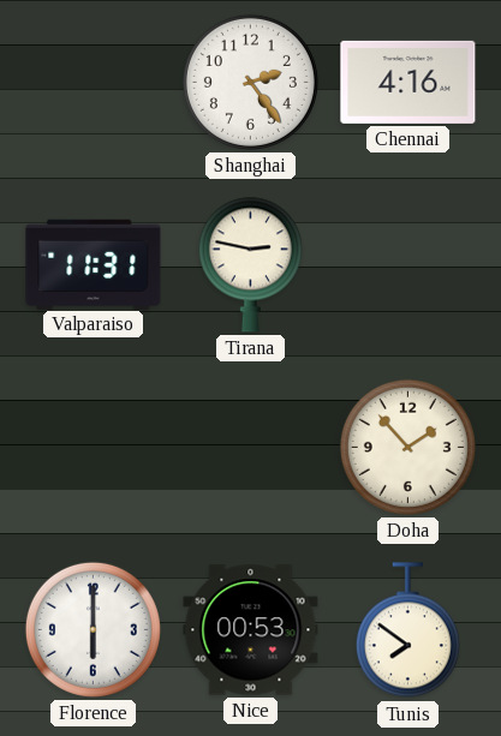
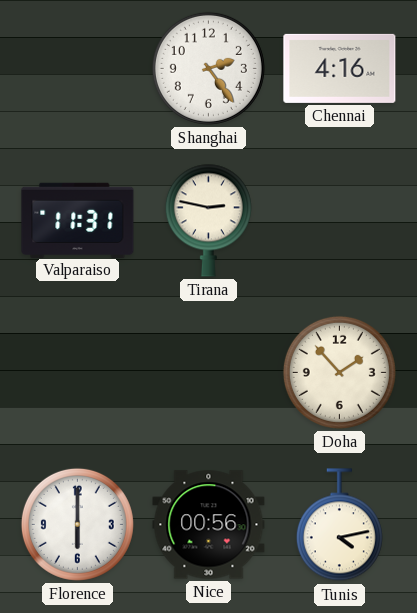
Nice: 00:53 -> 00:56 (209, 525)
Tunis: 7:51 -> 4:13 (339, 525)
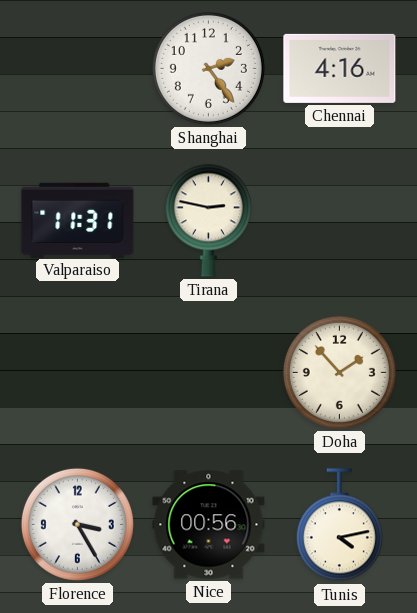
Florence: 6:00 -> 3:25 (77, 524)
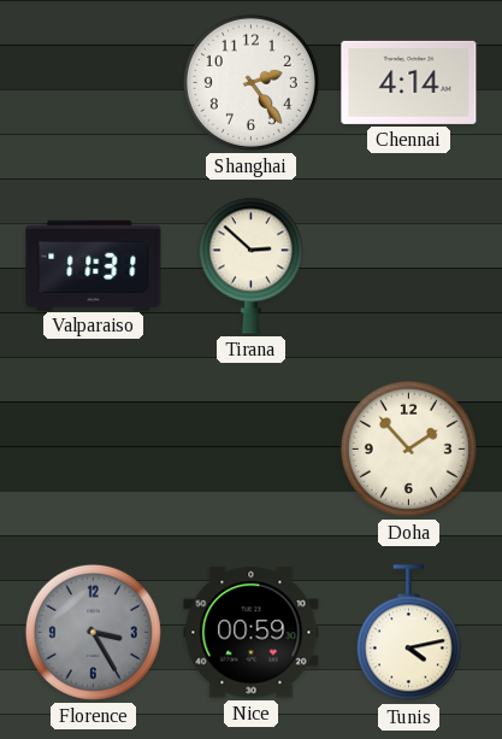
Chennai: 4:16 -> 4:14 (409, 82)
Tirana: 2:47 -> 2:52 (250, 265)
Florence dial: white -> grey (93, 632)
Nice: 00:56 -> 00:59 (252, 633)
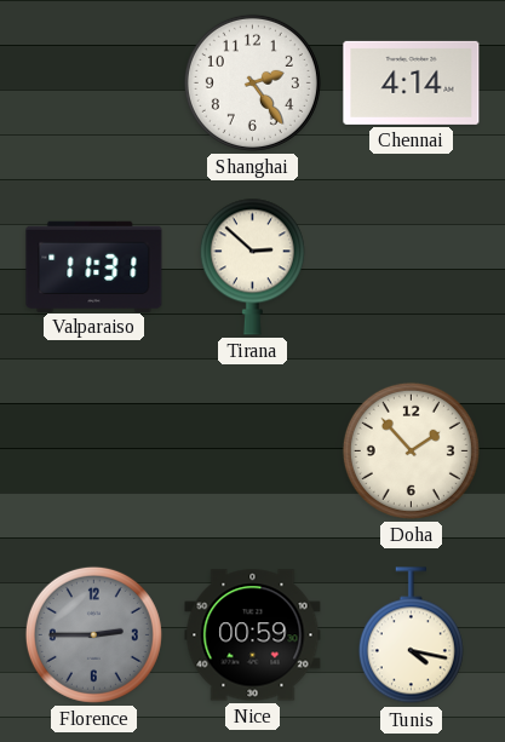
Florence: 3:25 -> 2:45 (93, 634)
Tunis: 4:13 -> 4:17 (411, 635)
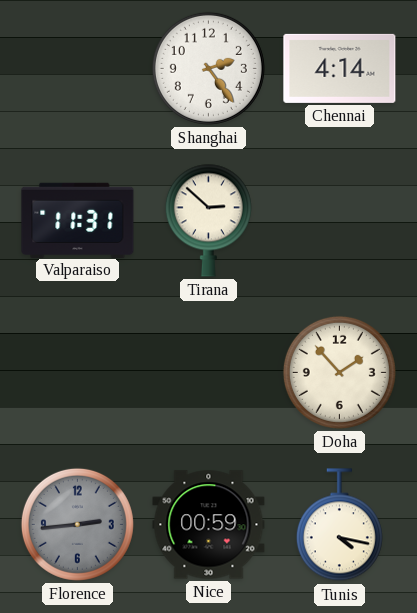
Florence: 2:45 -> 2:44 (77, 524)
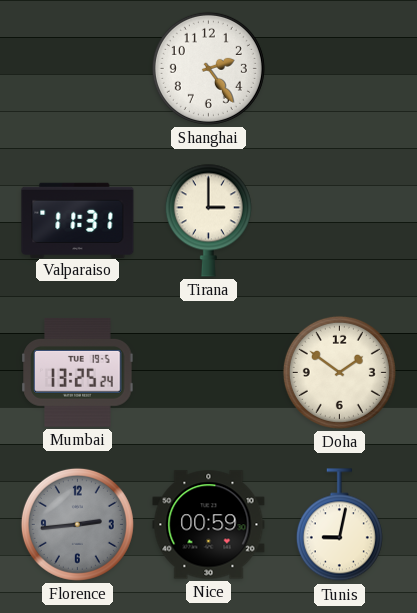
Chennai: 4:14 -> none (340, 68)
Tirana: 2:52 -> 3:00 (208, 220)
Mumbai: none -> 13:25 (78, 373)
Doha: 1:53 -> 1:51 (339, 372)
Tunis: 4:17 -> 9:02 (339, 525)
